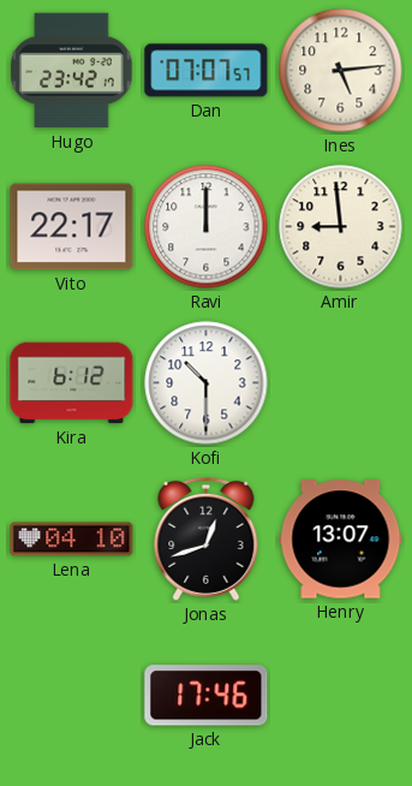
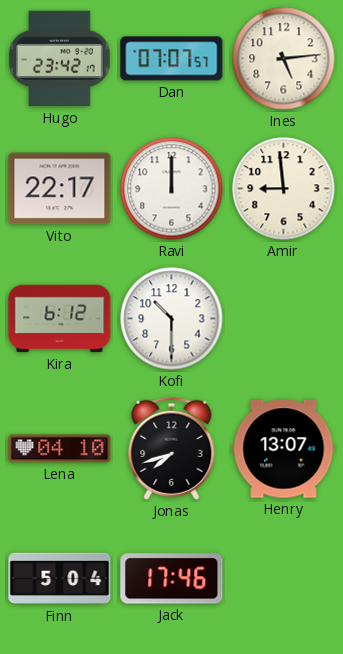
Jonas: 12:42 -> 7:42 (172, 448)
Finn: none -> 5:04 (60, 579)
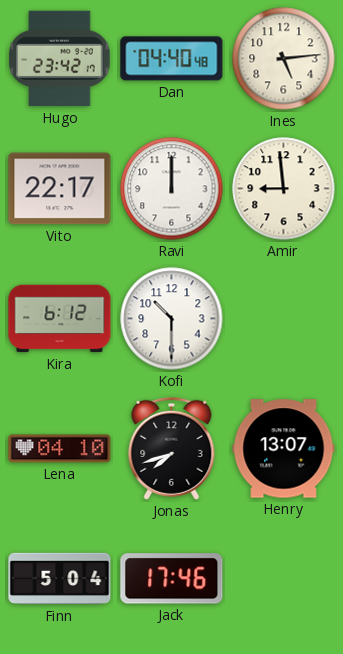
Dan: 07:07 -> 04:40 (172, 59)
